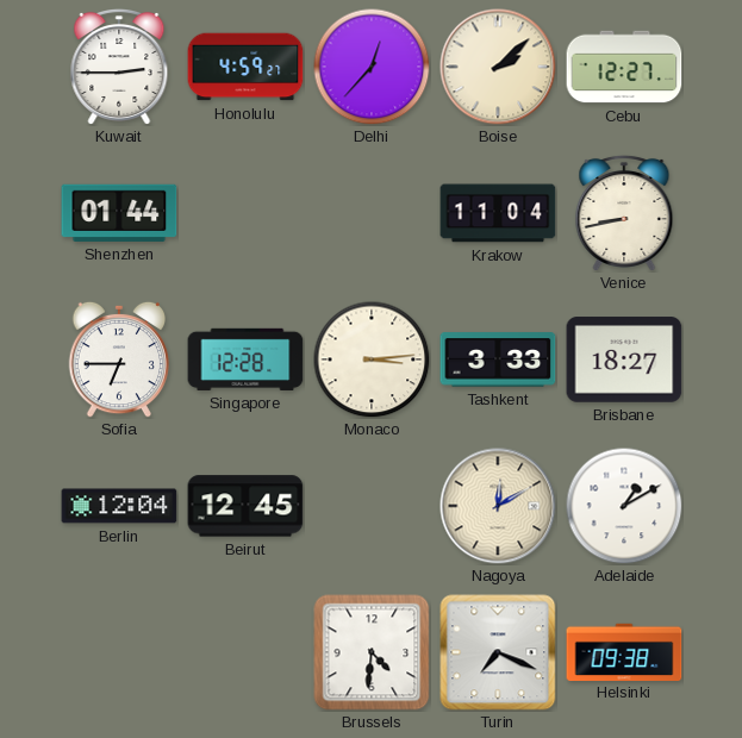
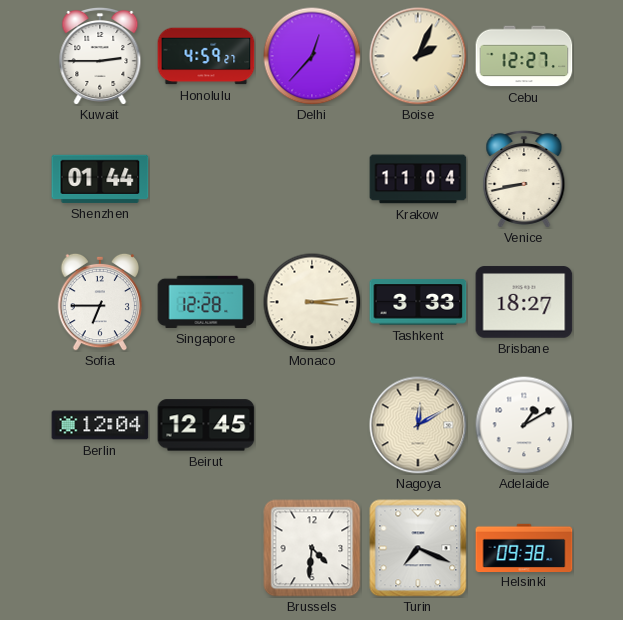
Boise: 2:08 -> 2:04 (418, 56)
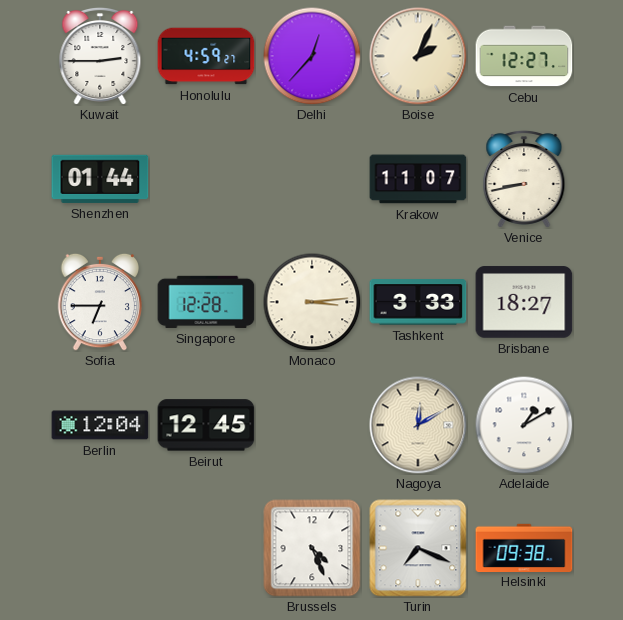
Krakow: 11:04 -> 11:07 (418, 179)
Brussels: 4:31 -> 4:26 (312, 548)
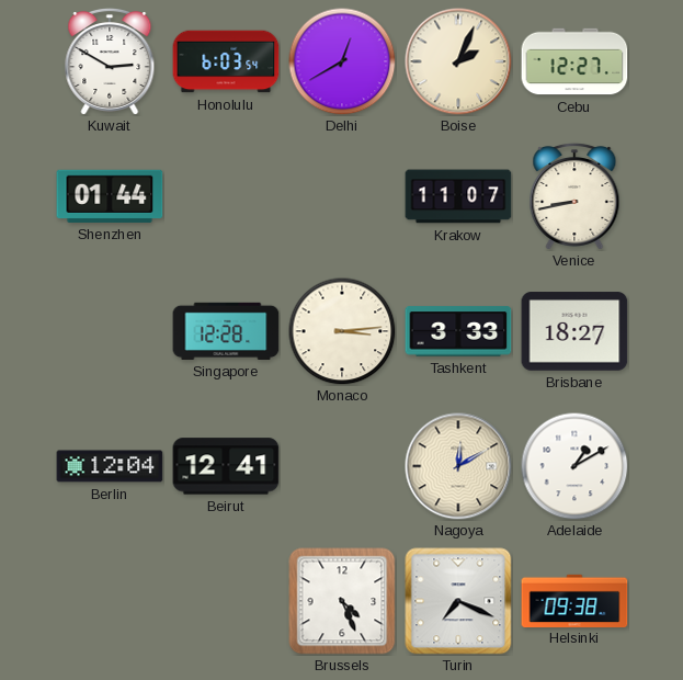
Kuwait: 2:45 -> 2:50 (110, 61)
Honolulu: 4:59 -> 6:03 (226, 61)
Delhi: 12:37 -> 12:40 (342, 61)
Sofia: 6:45 -> none (100, 302)
Beirut: 12:45 -> 12:41 (226, 466)
